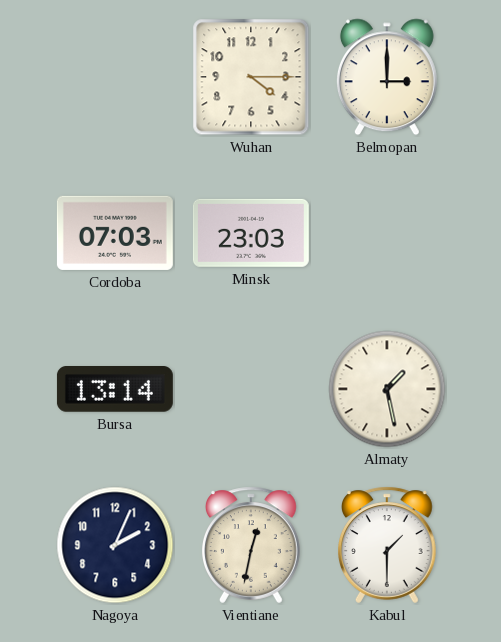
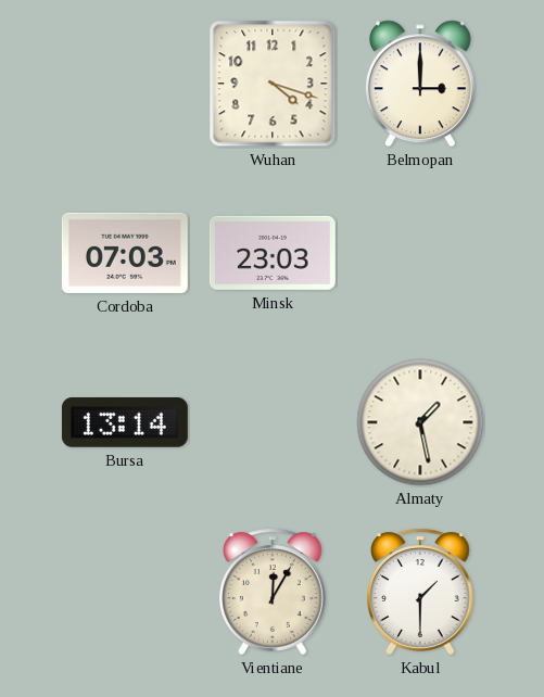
Wuhan: 4:15 -> 4:18 (273, 84)
Nagoya: 2:04 -> none (115, 545)
Vientiane: 12:32 -> 12:05 (274, 592)
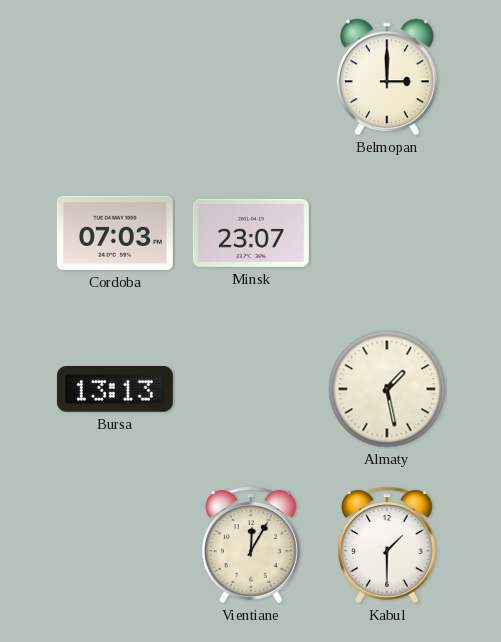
Wuhan: 4:18 -> none (273, 84)
Minsk: 23:03 -> 23:07 (251, 233)
Bursa: 13:14 -> 13:13 (115, 390)
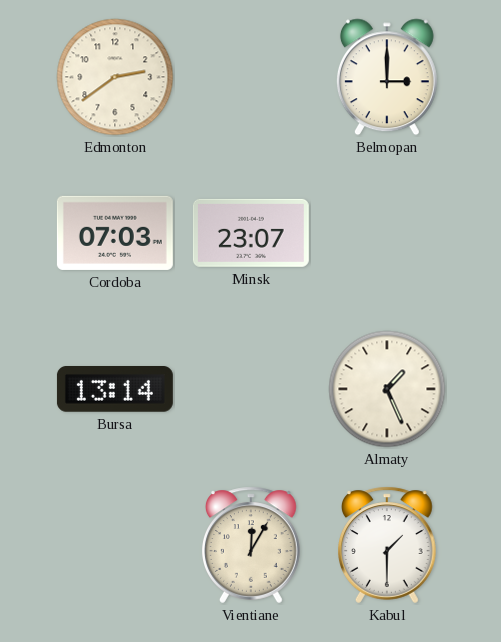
Edmonton: none -> 2:39 (115, 77)
Bursa: 13:13 -> 13:14 (115, 390)
Almaty: 1:28 -> 1:26 (387, 389)
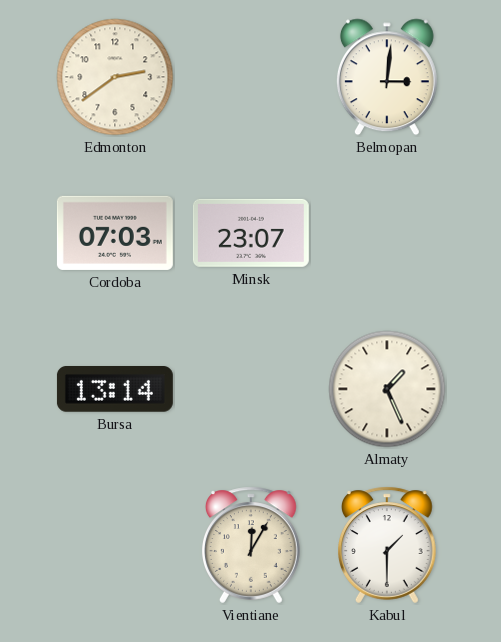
Belmopan: 3:00 -> 3:01 (387, 77)
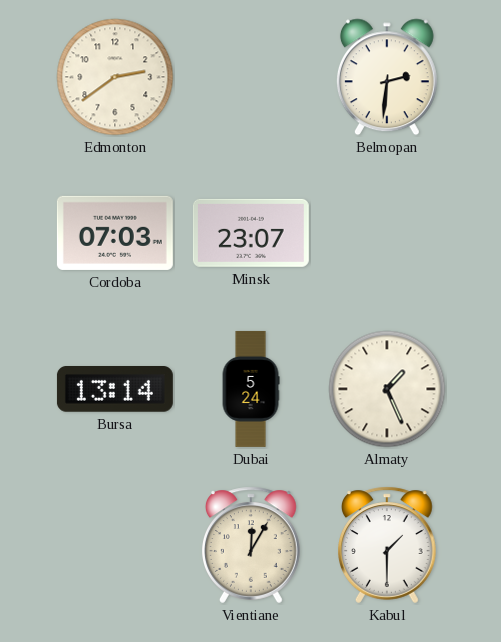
Belmopan: 3:01 -> 2:31 (387, 77)
Dubai: none -> 5:24 (251, 389)
